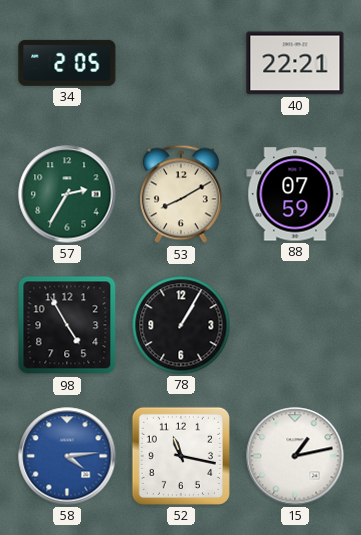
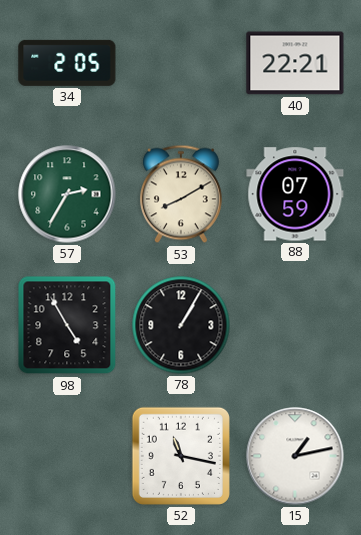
58: 4:14 -> none (67, 456)
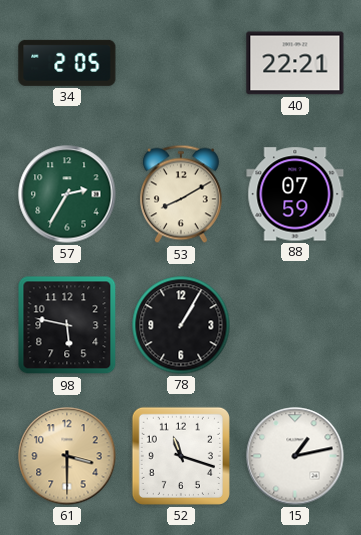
98: 4:55 -> 5:47 (67, 325)
61: none -> 3:30 (67, 456)
52: 11:17 -> 11:18 (181, 456)
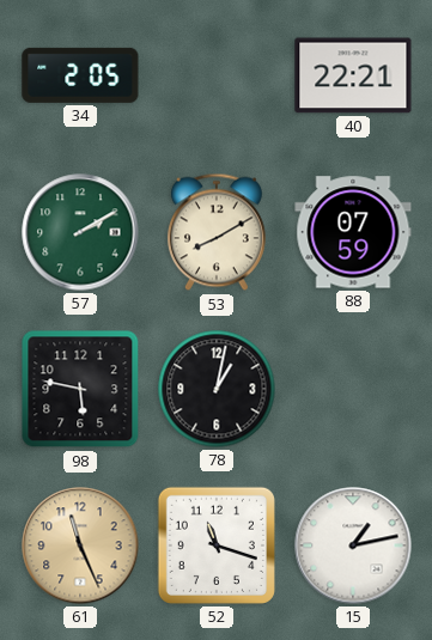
57: 2:35 -> 2:10 (80, 232)
78: 1:05 -> 1:02 (217, 389)
61: 3:30 -> 11:26 (80, 545)
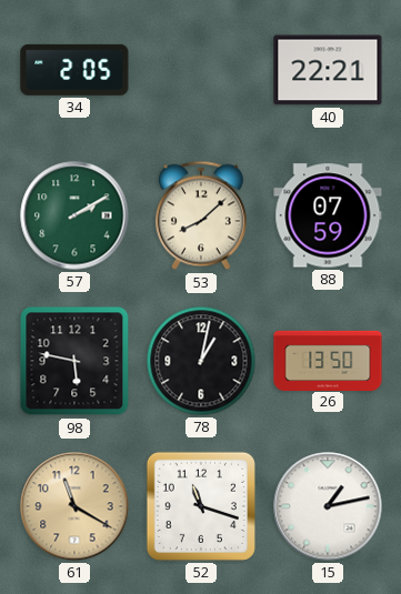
53: 8:10 -> 8:08 (201, 215)
26: none -> 13:50 (328, 360)
61: 11:26 -> 11:20 (74, 506)
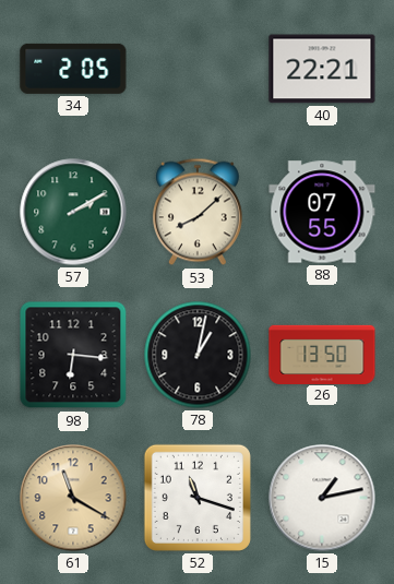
88: 07:59 -> 07:55 (322, 212)
98: 5:47 -> 6:16 (73, 355)
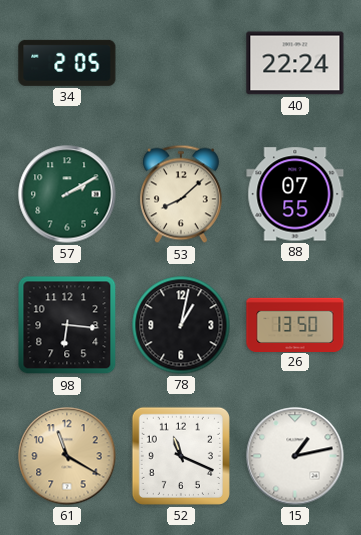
40: 22:21 -> 22:24 (295, 63)
52: 11:18 -> 11:19 (181, 456)
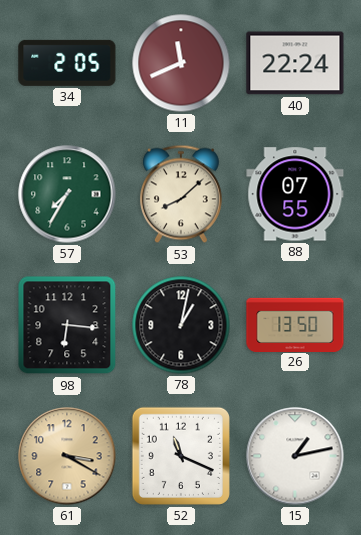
11: none -> 11:41 (181, 63)
57: 2:10 -> 7:35 (67, 194)
61: 11:20 -> 3:20 (67, 456)
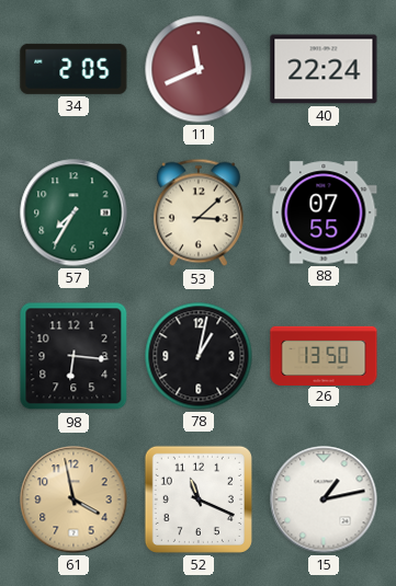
53: 8:08 -> 3:08 (199, 212)
61: 3:20 -> 3:58 (73, 499)
